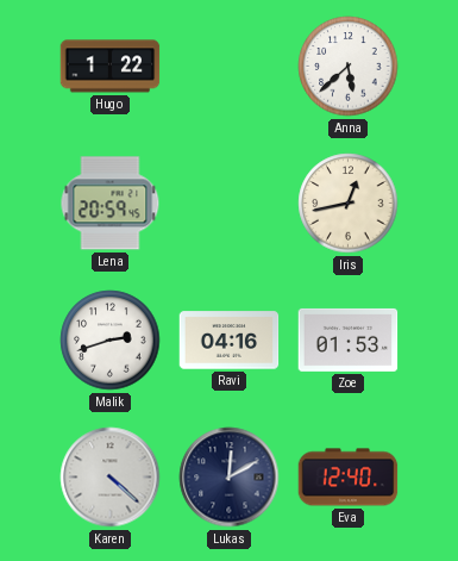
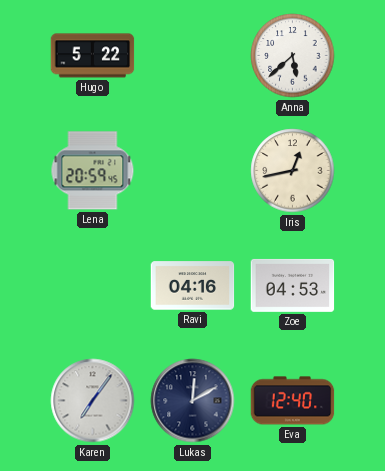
Hugo: 1:22 -> 5:22 (93, 56)
Malik: 2:42 -> none (111, 341)
Zoe: 01:53 -> 04:53 (293, 285)
Karen: 4:22 -> 7:06 (93, 401)
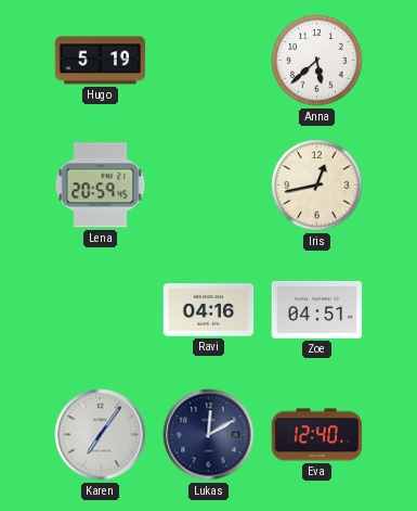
Hugo: 5:22 -> 5:19 (101, 61)
Zoe: 04:53 -> 04:51 (317, 309)
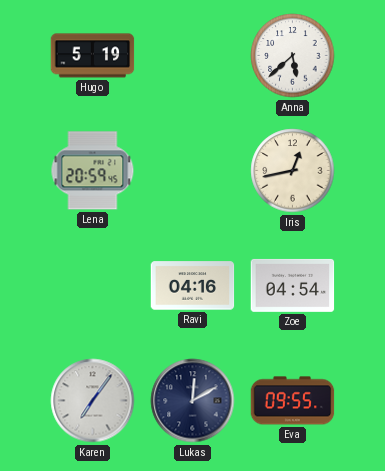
Zoe: 04:51 -> 04:54 (293, 285)
Eva: 12:40 -> 09:55 (293, 401)
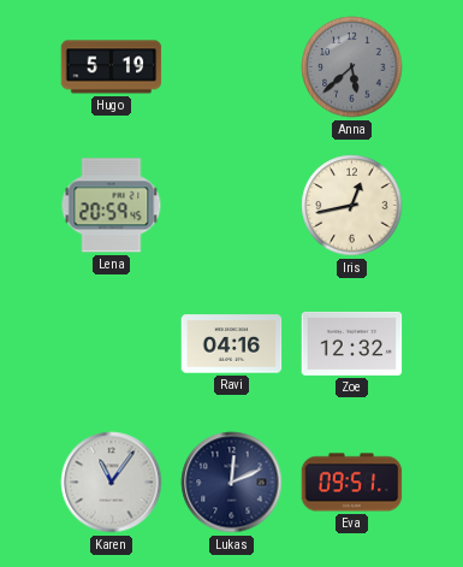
Anna dial: white -> grey (352, 67)
Zoe: 04:54 -> 12:32 (352, 343)
Karen: 7:06 -> 11:06 (112, 483)
Lukas: 12:10 -> 12:11 (232, 483)
Eva: 09:55 -> 09:51 (352, 483)
